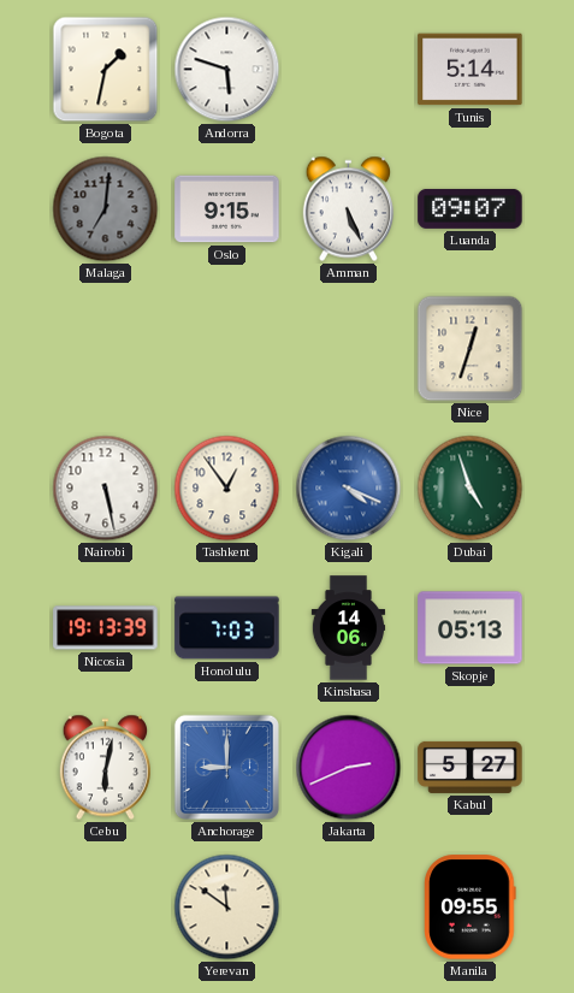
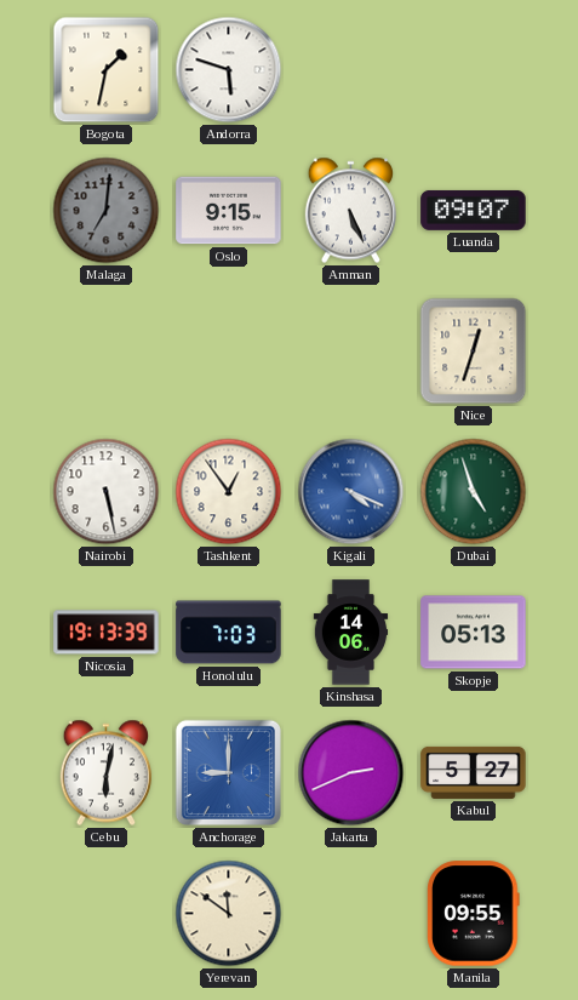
Tunis: 5:14 -> none (471, 70)
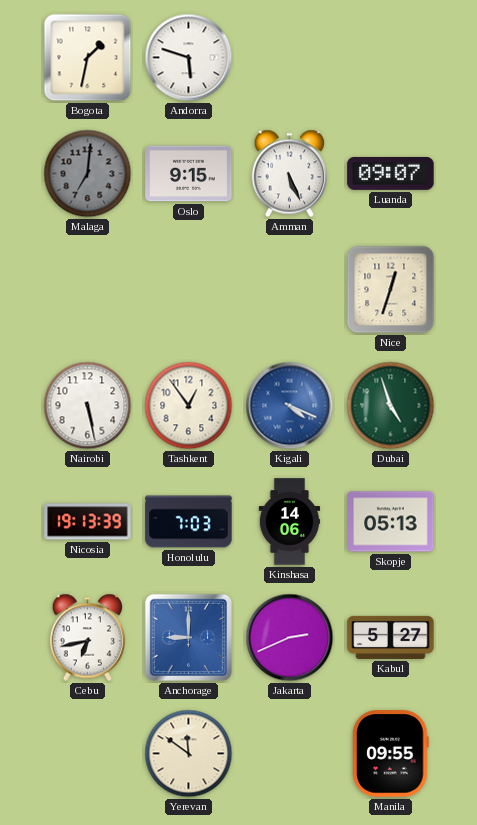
Cebu: 6:02 -> 6:43 (87, 638)
